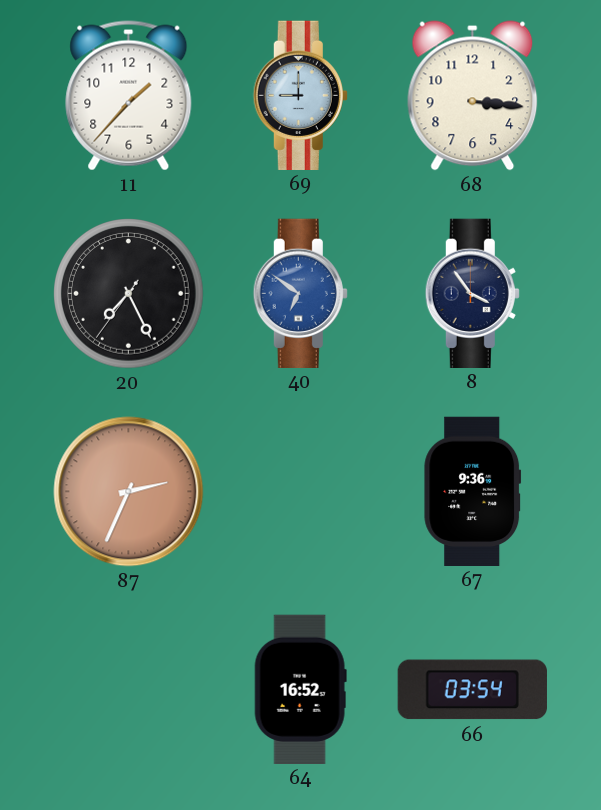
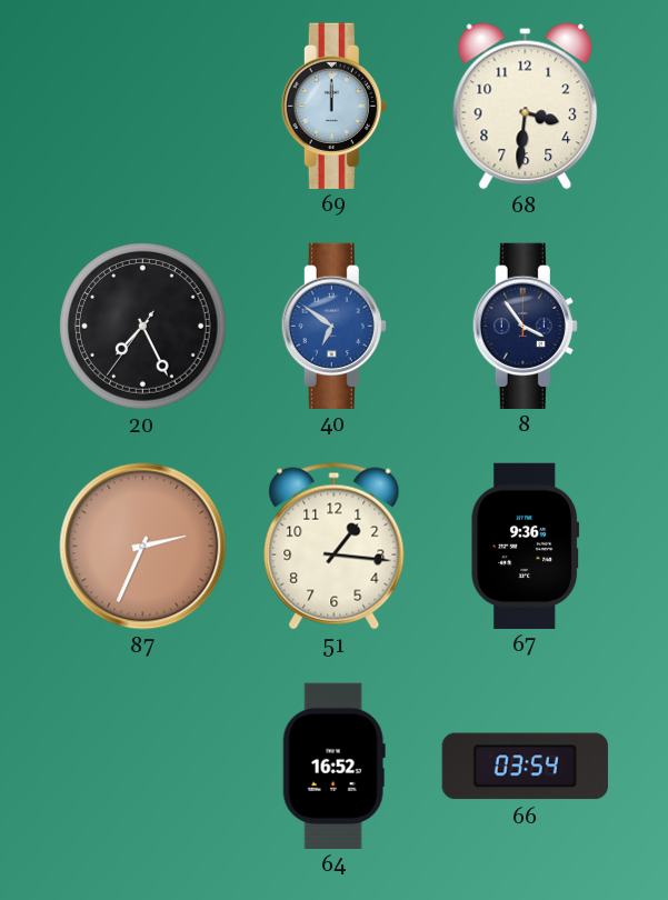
11: 1:37 -> none (129, 96)
69: 9:00 -> 12:00 (333, 106)
68: 3:16 -> 3:31 (526, 107)
51: none -> 1:16 (335, 547)
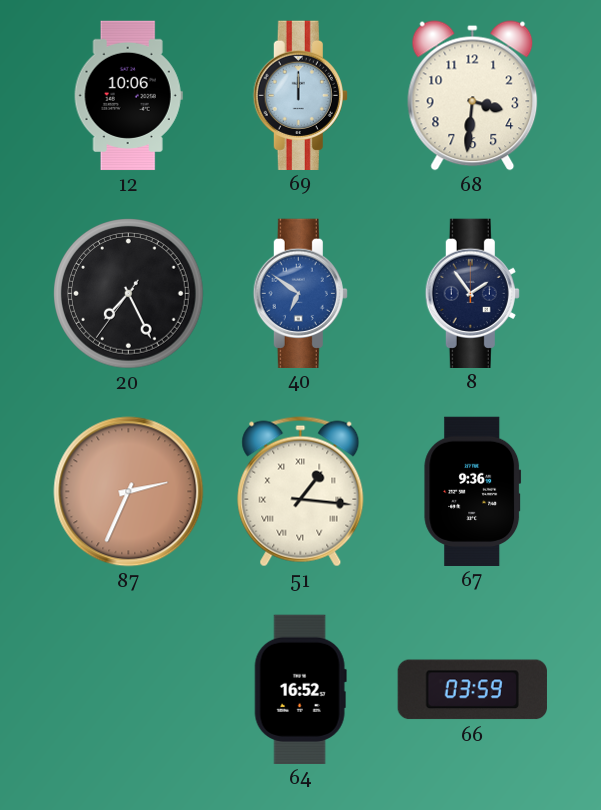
12: none -> 10:06 (128, 96)
8: 3:54 -> 1:54 (472, 293)
51 numerals: Arabic -> Roman (301, 492)
66: 03:54 -> 03:59 (472, 690)
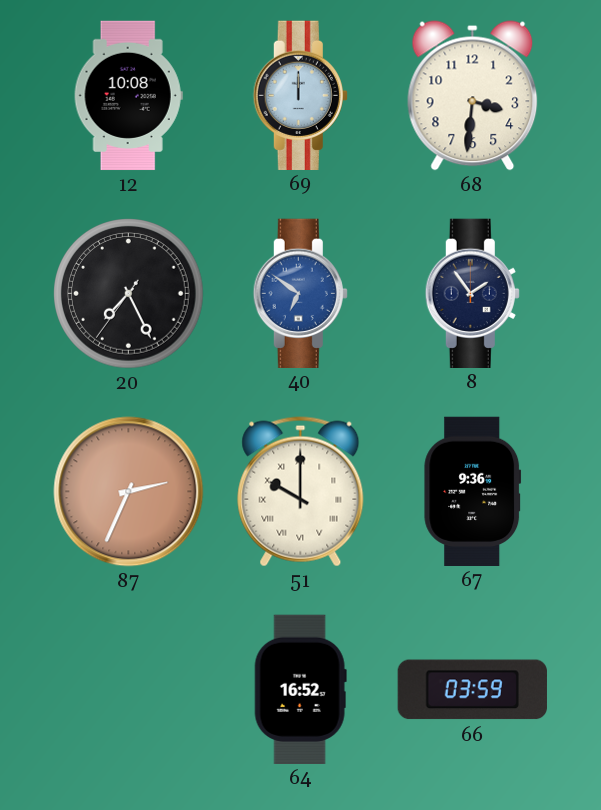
12: 10:06 -> 10:08 (128, 96)
51: 1:16 -> 10:00 (301, 492)
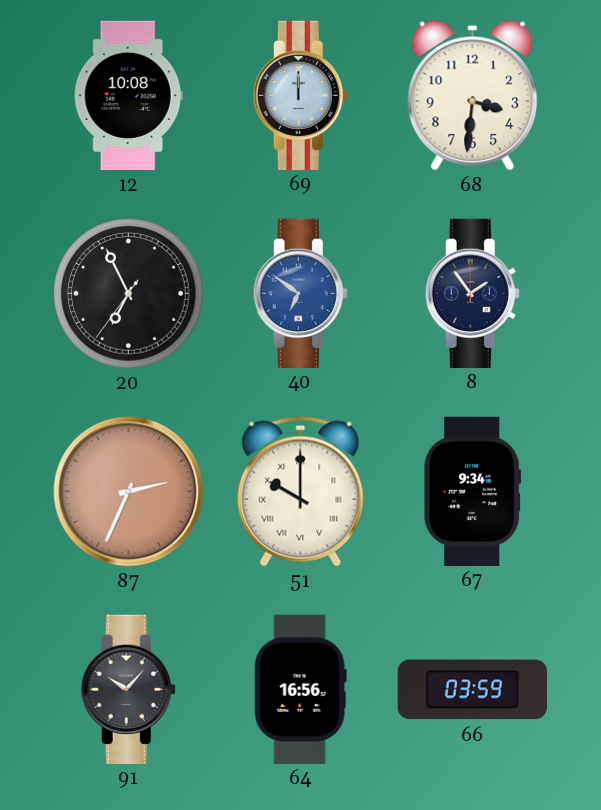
20: 7:25 -> 6:55 (129, 294)
67: 9:36 -> 9:34 (473, 491)
91: none -> 10:07 (128, 689)
64: 16:52 -> 16:56 (300, 689)
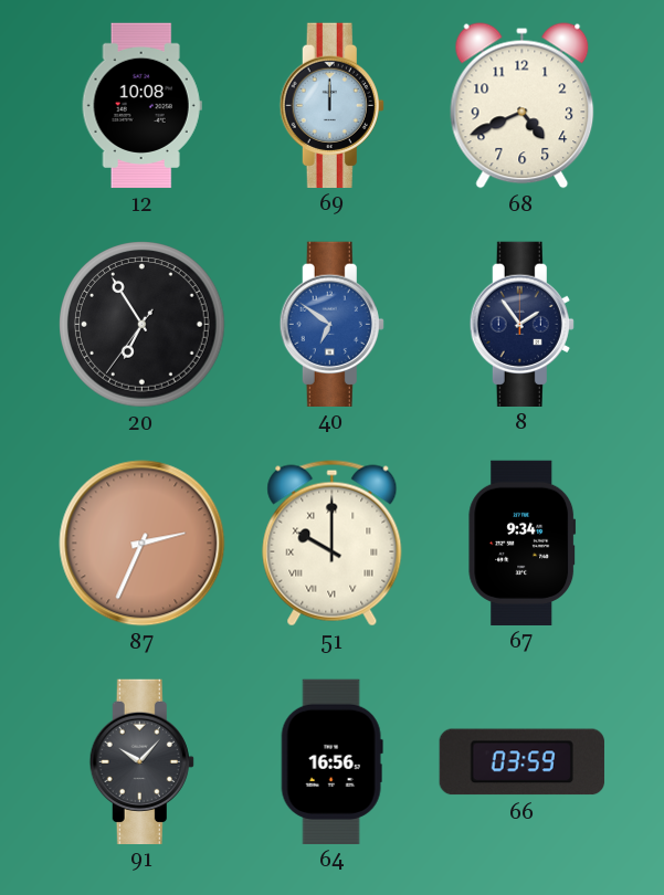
68: 3:31 -> 4:41 (523, 106)
20: 6:55 -> 6:54 (143, 325)
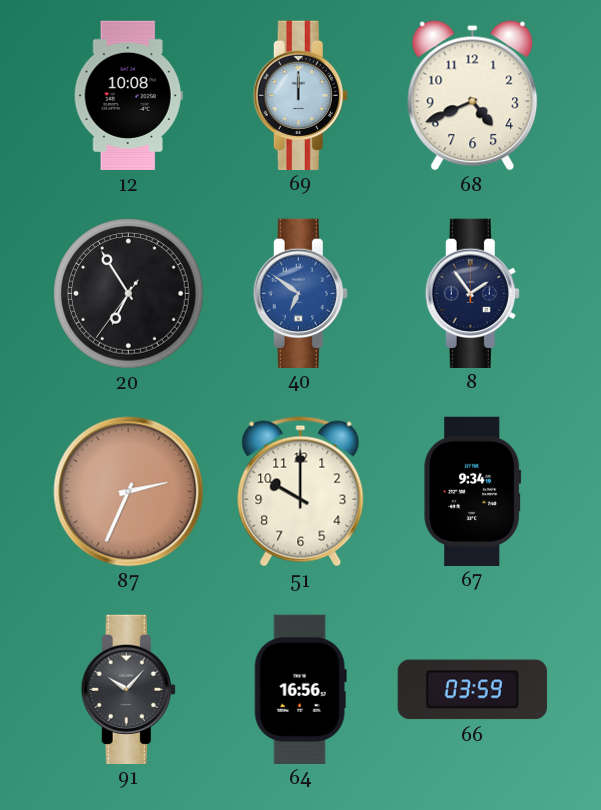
51 numerals: Roman -> Arabic (301, 492)
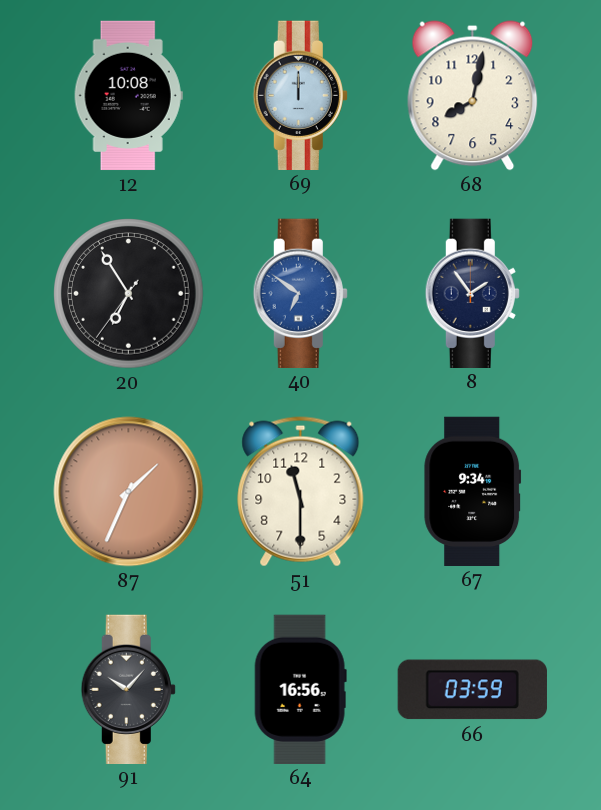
68: 4:41 -> 8:02 (473, 96)
87: 2:34 -> 1:34 (129, 492)
51: 10:00 -> 11:30 (301, 492)
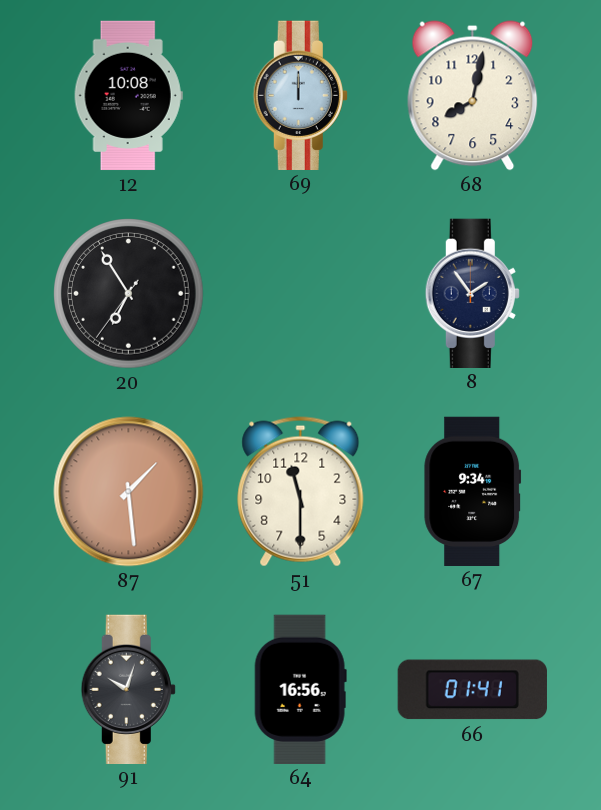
40: 6:51 -> none (300, 293)
87: 1:34 -> 1:29 (129, 492)
91: 10:07 -> 10:03 (128, 689)
66: 03:59 -> 01:41 (472, 690)
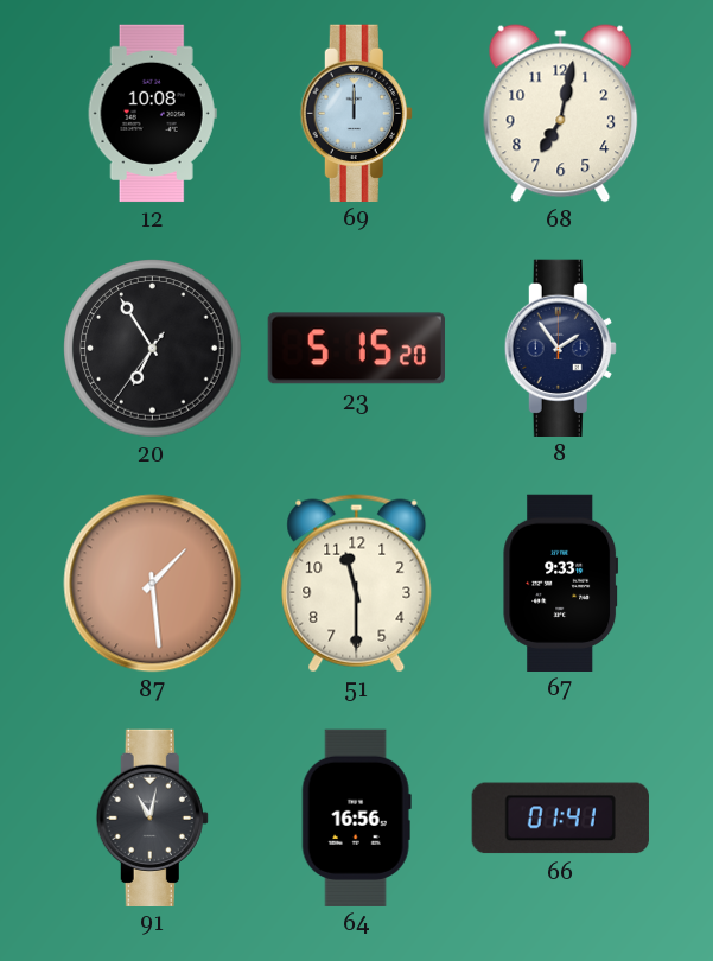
68: 8:02 -> 7:02 (561, 114)
23: none -> 5:15 (356, 349)
67: 9:34 -> 9:33 (561, 583)
91: 10:03 -> 11:02 (152, 817)
